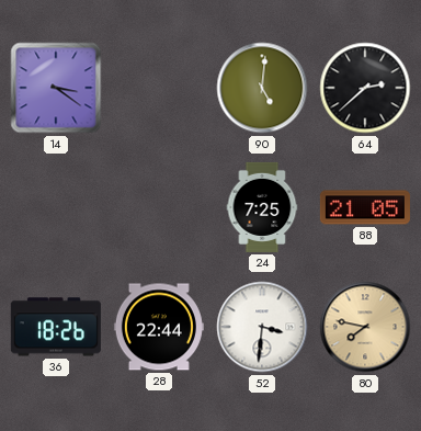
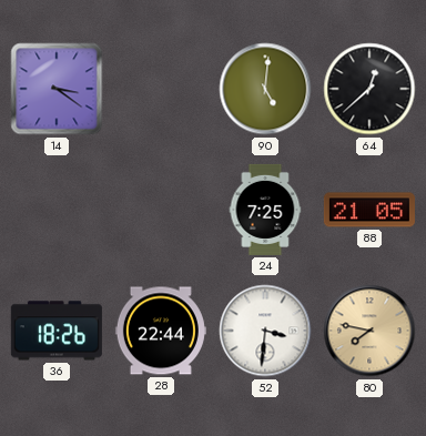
64: 2:38 -> 12:38 (369, 89)
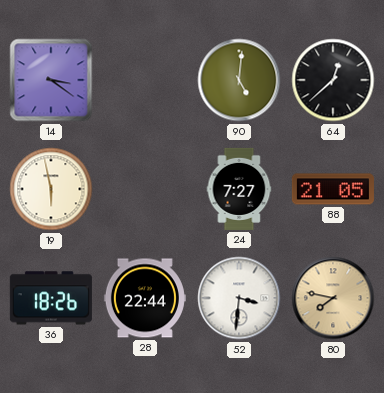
19: none -> 5:58 (51, 189)
24: 7:25 -> 7:27 (239, 189)
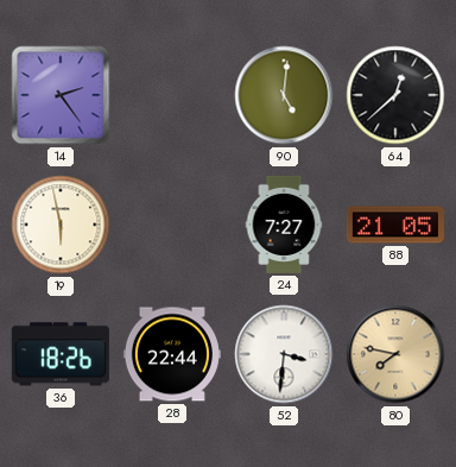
14: 3:21 -> 2:24 (61, 95)
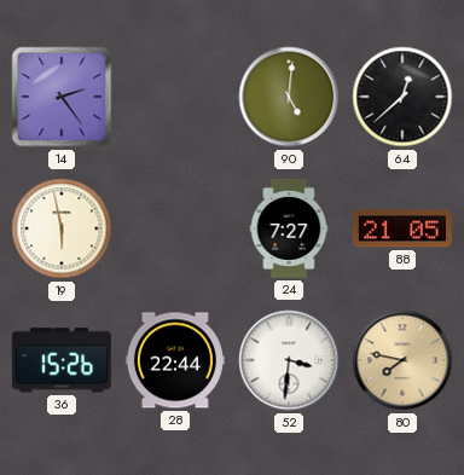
36: 18:26 -> 15:26 (62, 360)
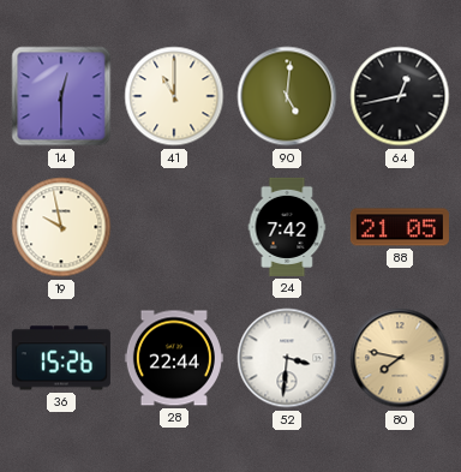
14: 2:24 -> 12:30 (61, 96)
41: none -> 11:00 (174, 96)
64: 12:38 -> 12:43 (400, 96)
19: 5:58 -> 9:58 (61, 227)
24: 7:27 -> 7:42 (287, 227)
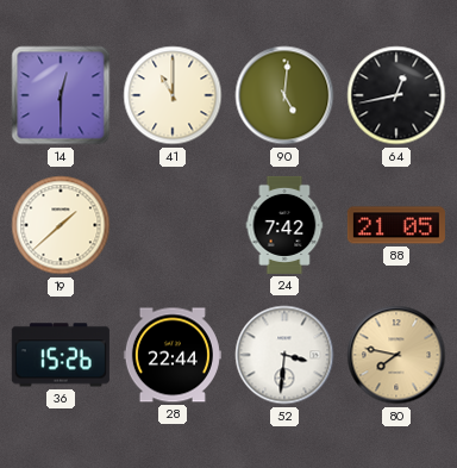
19: 9:58 -> 1:38 (61, 225)
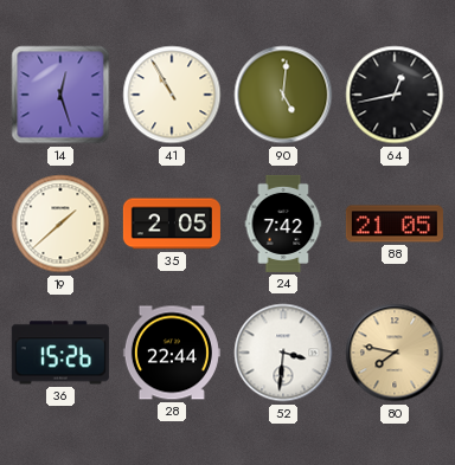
14: 12:30 -> 12:27 (60, 95)
41: 11:00 -> 10:55 (172, 95)
35: none -> 2:05 (172, 224)
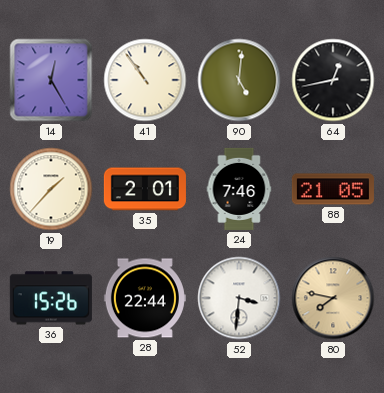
14: 12:27 -> 12:25 (51, 80)
41: 10:55 -> 10:54 (145, 80)
19: 1:38 -> 1:37 (51, 189)
35: 2:05 -> 2:01 (145, 189)
24: 7:42 -> 7:46 (239, 189)
